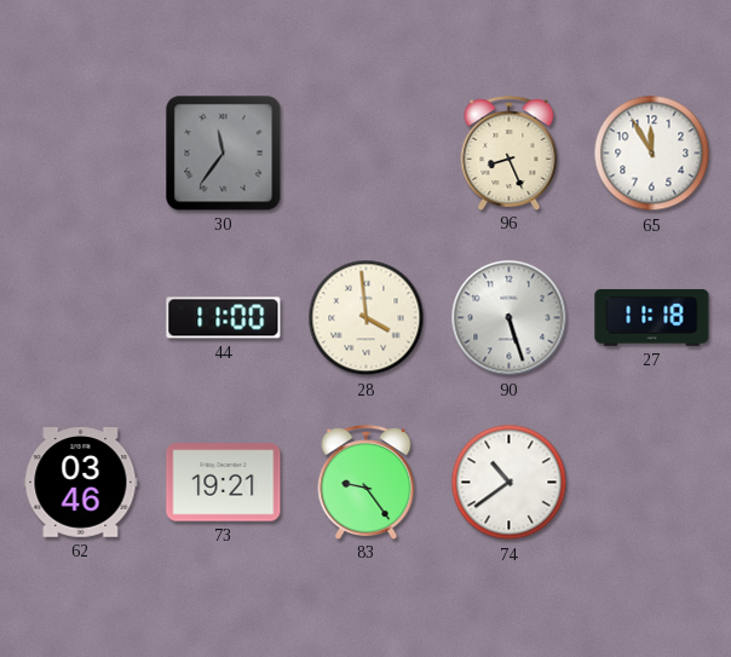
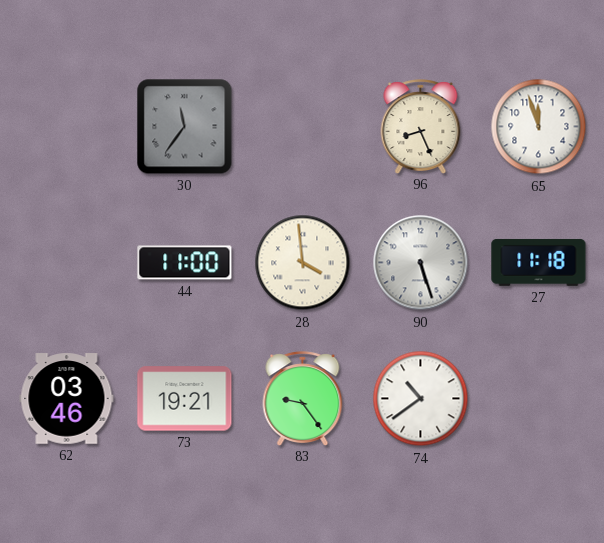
65: 11:55 -> 11:57 (539, 127)
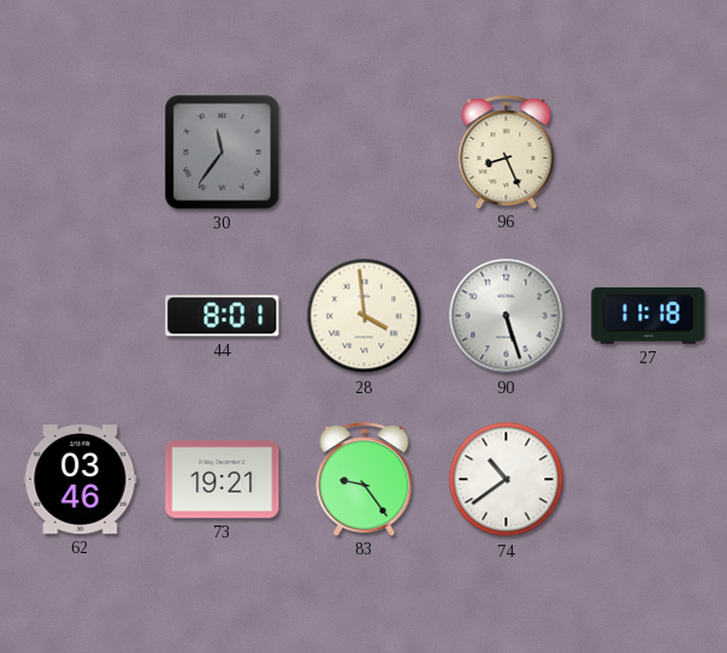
65: 11:57 -> none (539, 127)
44: 11:00 -> 8:01 (223, 316)
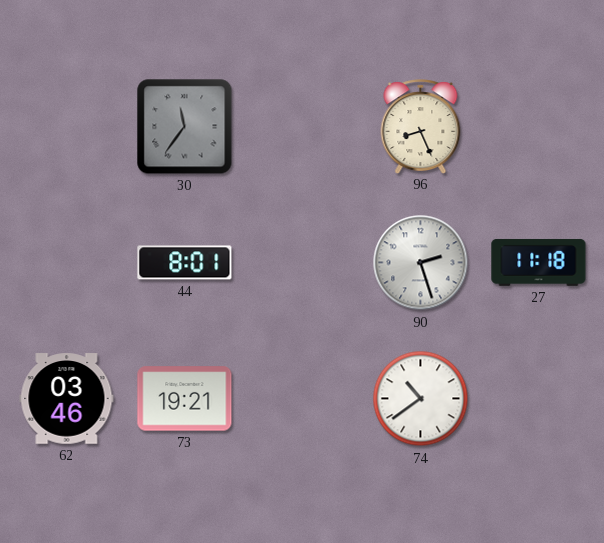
28: 3:59 -> none (365, 316)
90: 5:27 -> 2:27 (421, 263)
83: 9:24 -> none (365, 479)
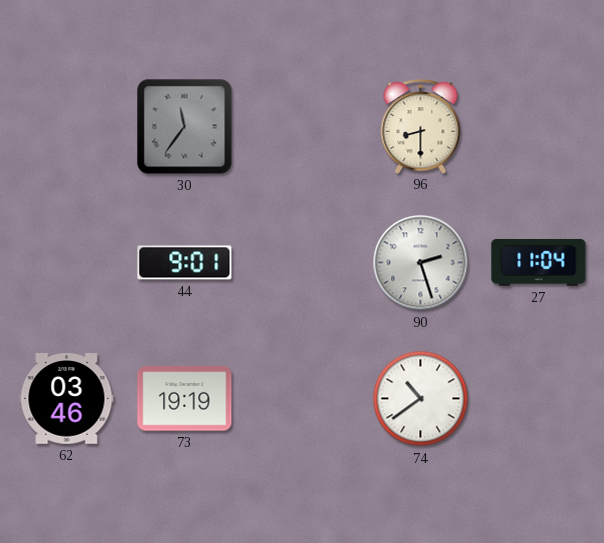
96: 8:26 -> 8:30 (421, 126)
44: 8:01 -> 9:01 (185, 263)
27: 11:18 -> 11:04 (539, 262)
73: 19:21 -> 19:19 (185, 399)
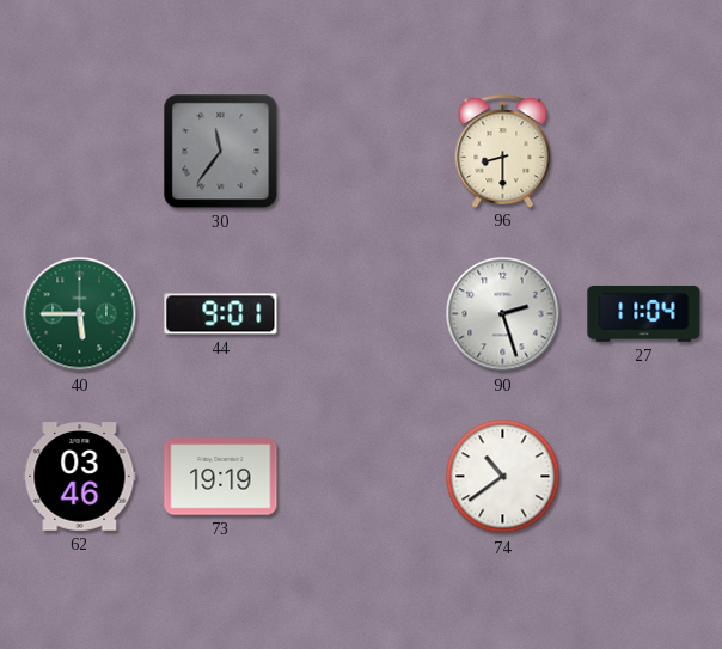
40: none -> 5:45 (80, 314)
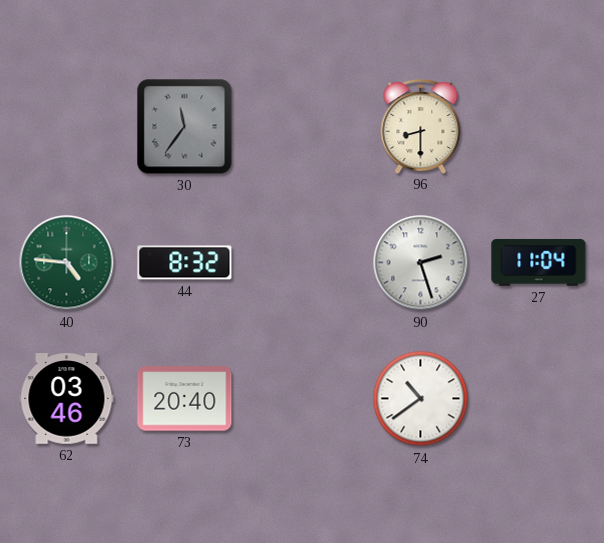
40: 5:45 -> 4:46 (67, 263)
44: 9:01 -> 8:32 (185, 263)
73: 19:19 -> 20:40 (185, 399)
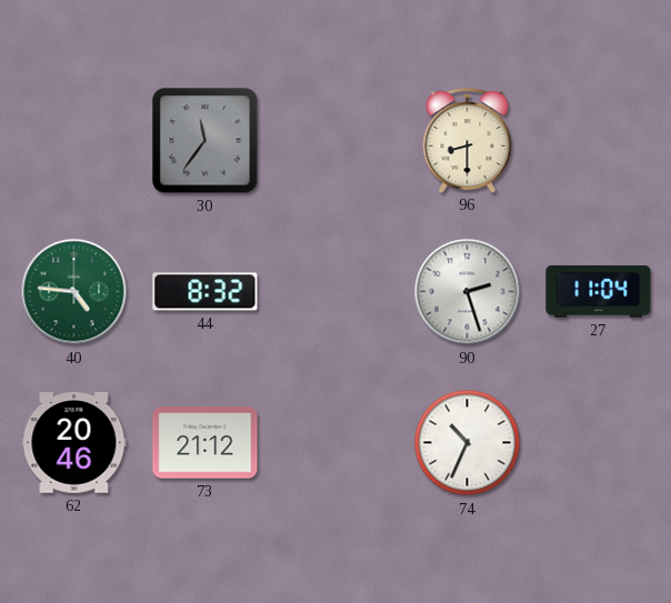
62: 03:46 -> 20:46 (74, 443)
73: 20:40 -> 21:12 (206, 443)
74: 10:39 -> 10:34 (468, 443)
